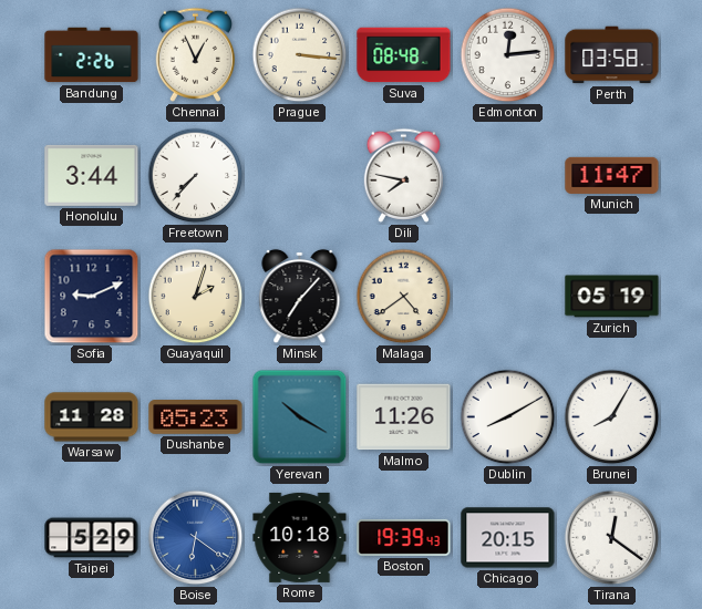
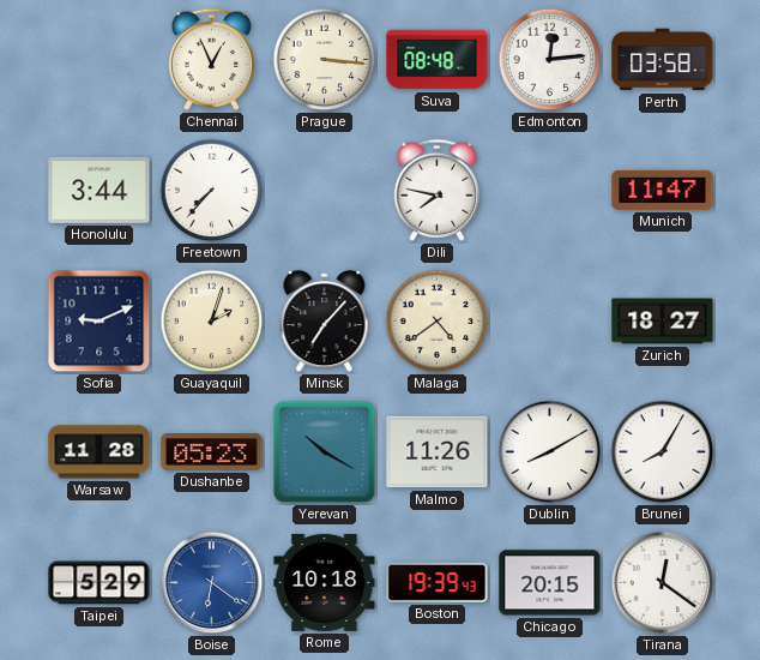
Bandung: 2:26 -> none (92, 55)
Zurich: 05:19 -> 18:27 (663, 322)
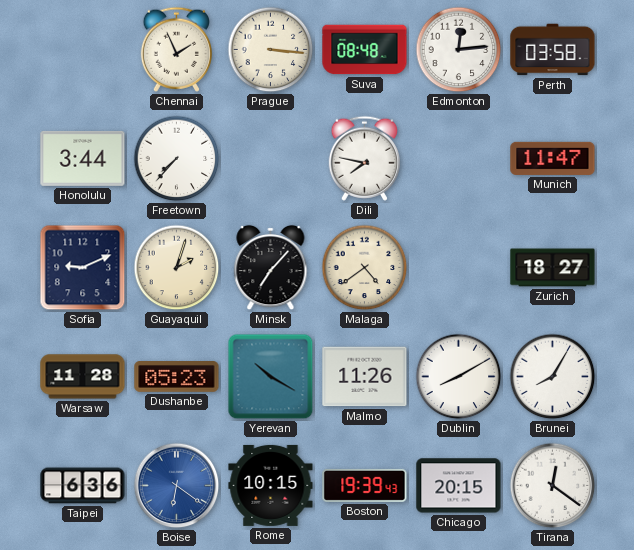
Chennai: 12:56 -> 1:56 (176, 49)
Taipei: 5:29 -> 6:36 (83, 486)
Rome: 10:18 -> 10:15 (271, 485)
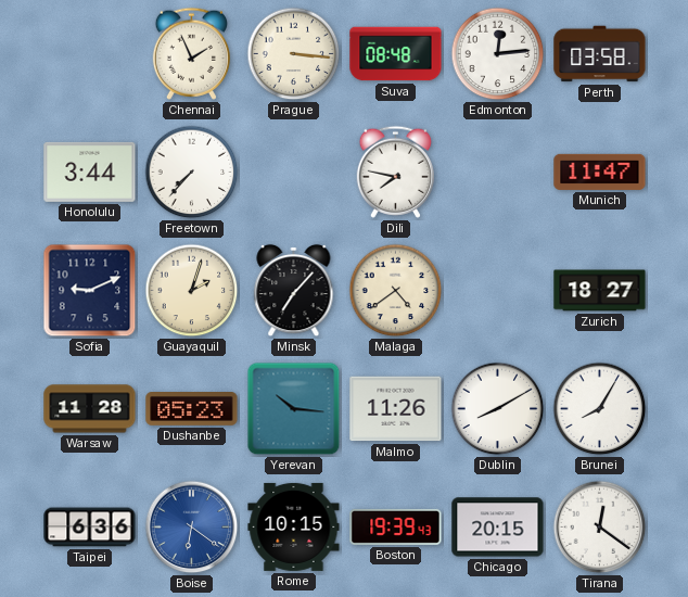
Yerevan: 10:20 -> 10:16 (294, 409)
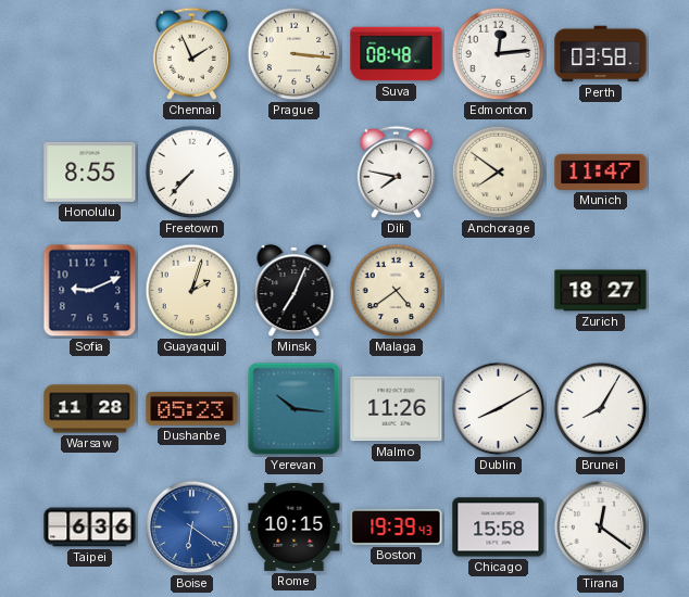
Honolulu: 3:44 -> 8:55 (90, 172)
Anchorage: none -> 7:51 (499, 173)
Minsk: 7:07 -> 7:04 (295, 291)
Chicago: 20:15 -> 15:58 (499, 528)
